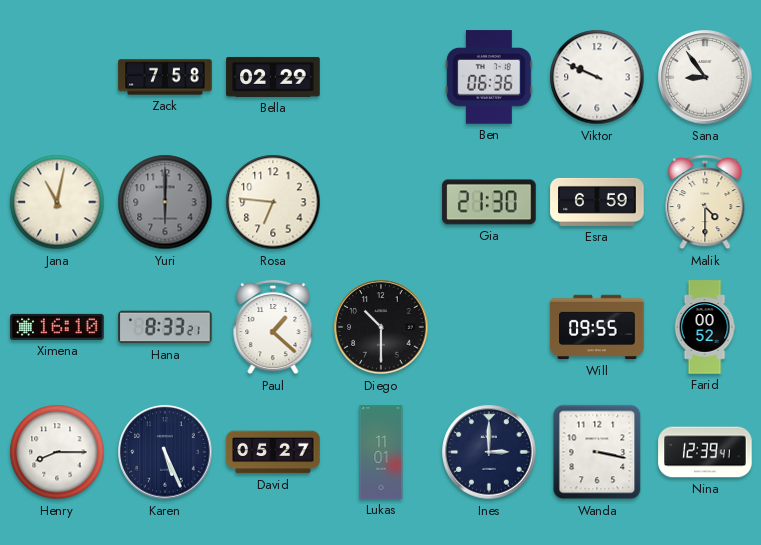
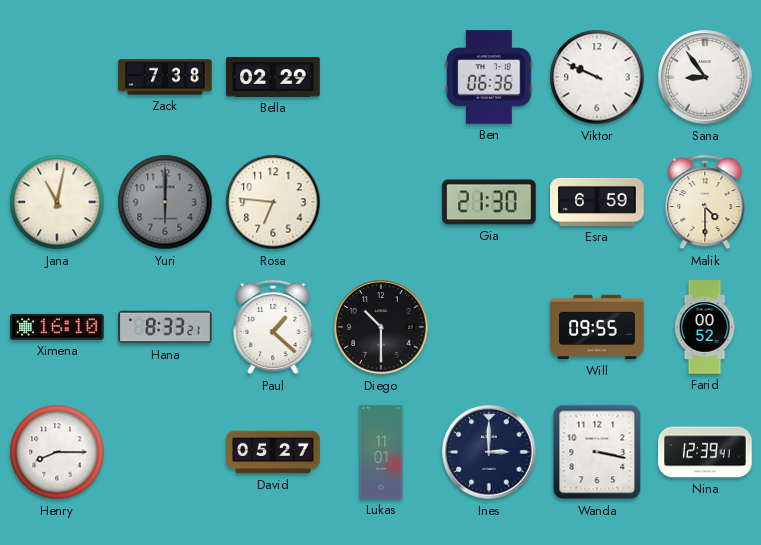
Zack: 7:58 -> 7:38 (165, 77)
Karen: 5:26 -> none (165, 452)
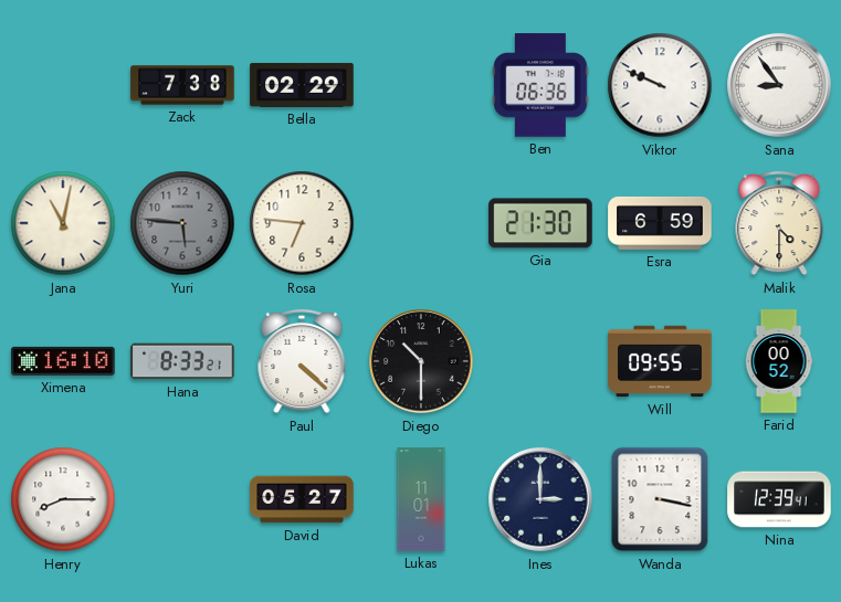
Yuri: 6:00 -> 5:46 (182, 223)
Paul: 1:22 -> 4:22 (302, 361)
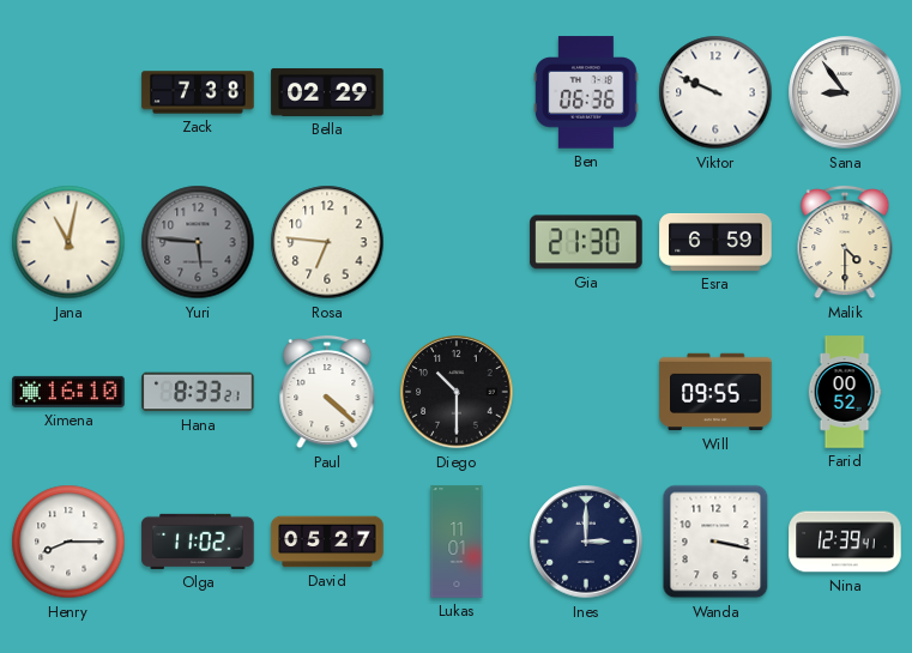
Olga: none -> 11:02 (198, 542)
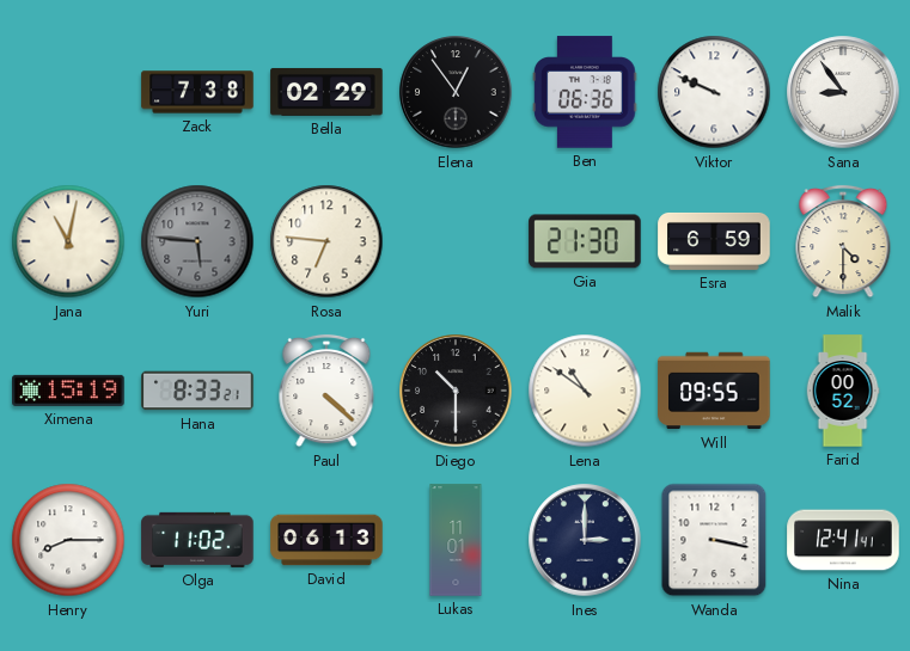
Elena: none -> 12:54 (456, 92)
Ximena: 16:10 -> 15:19 (68, 391)
Lena: none -> 10:51 (585, 391)
David: 05:27 -> 06:13 (326, 540)
Nina: 12:39 -> 12:41 (843, 540)
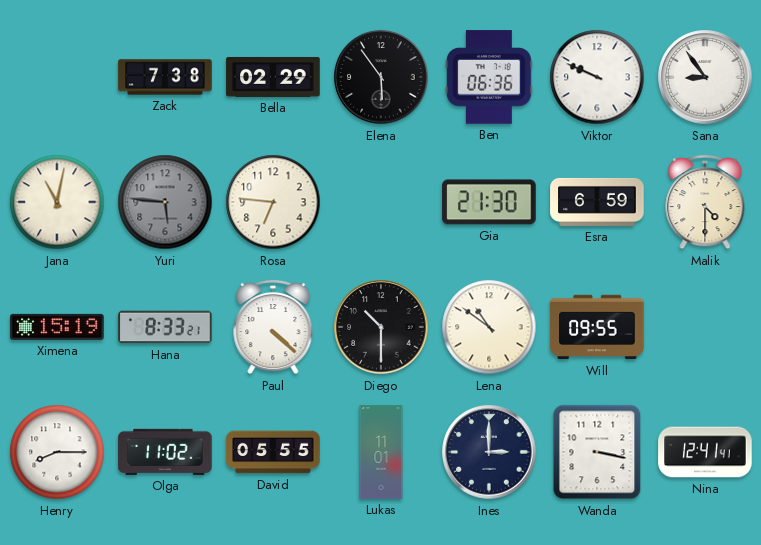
Elena: 12:54 -> 5:54 (381, 77)
Farid: 00:52 -> none (843, 391)
David: 06:13 -> 05:55 (273, 452)
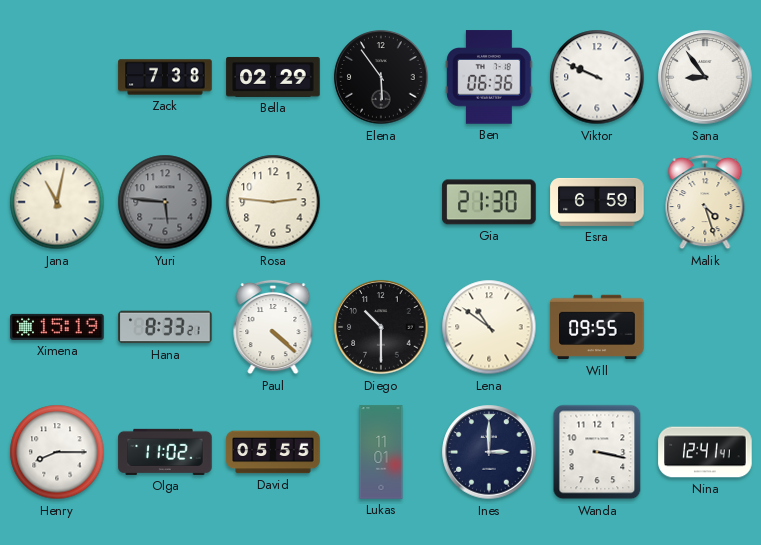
Rosa: 6:46 -> 2:46 (273, 202)
Malik: 4:30 -> 4:27 (705, 202)
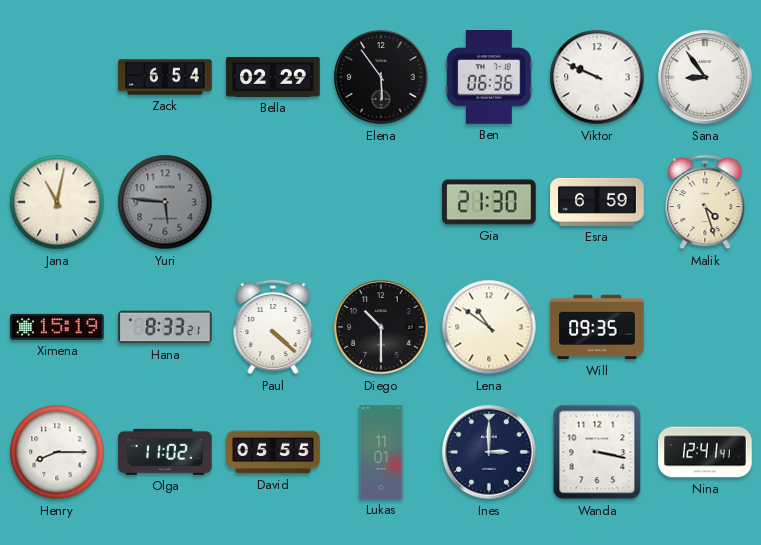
Zack: 7:38 -> 6:54 (165, 77)
Rosa: 2:46 -> none (273, 202)
Will: 09:55 -> 09:35 (597, 327)
